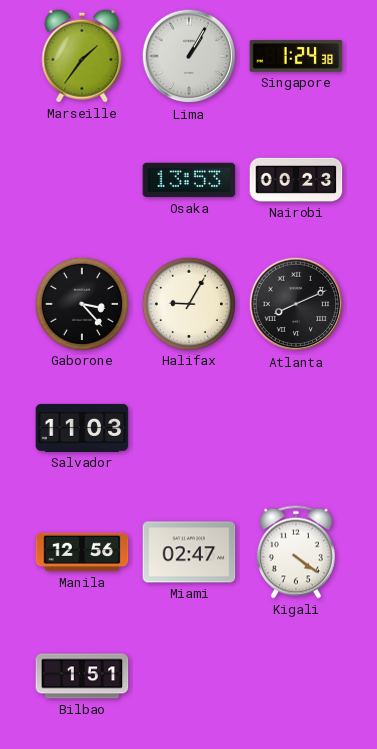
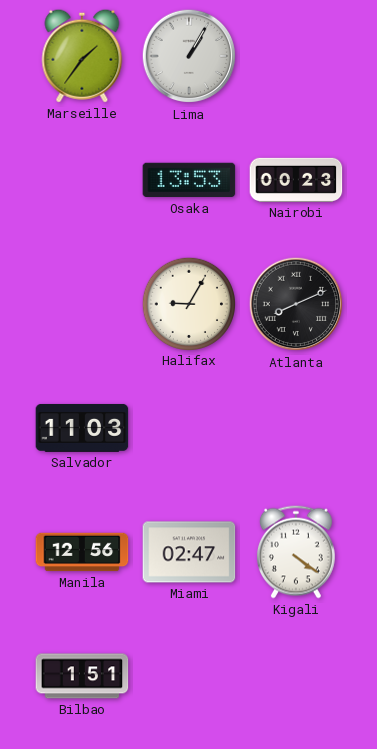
Singapore: 1:24 -> none (296, 56)
Gaborone: 3:23 -> none (81, 303)
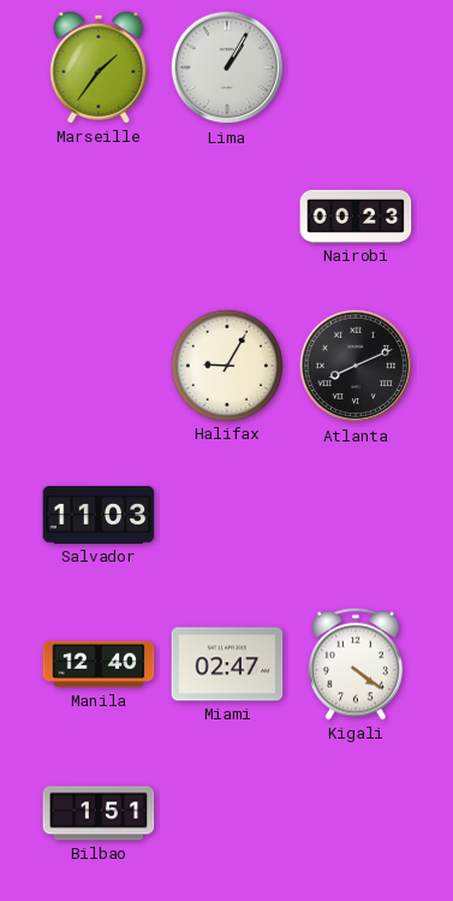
Osaka: 13:53 -> none (189, 180)
Manila: 12:56 -> 12:40 (99, 664)
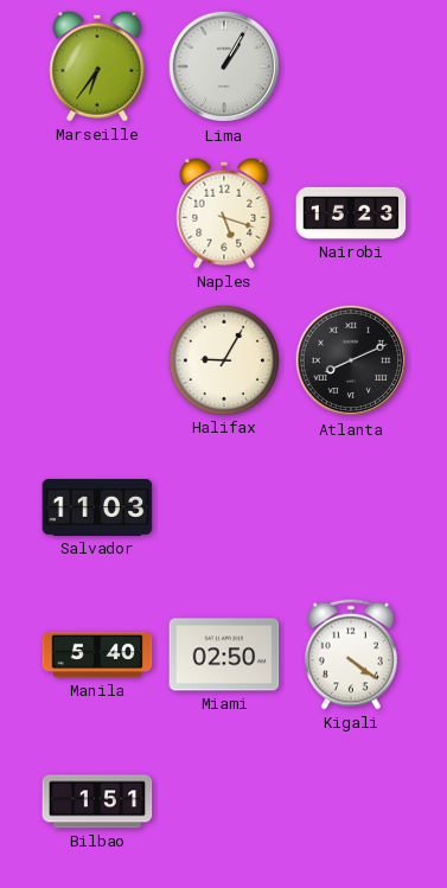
Marseille: 1:36 -> 6:36 (97, 66)
Naples: none -> 5:18 (224, 213)
Nairobi: 00:23 -> 15:23 (351, 213)
Manila: 12:40 -> 5:40 (97, 654)
Miami: 02:47 -> 02:50 (224, 654)
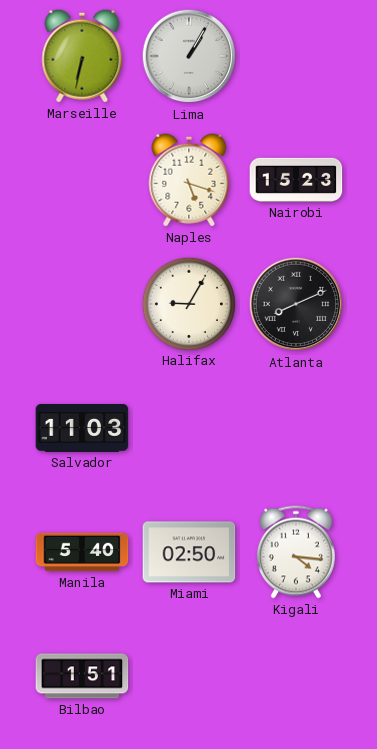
Marseille: 6:36 -> 6:32 (82, 56)
Kigali: 4:21 -> 4:16 (296, 552)
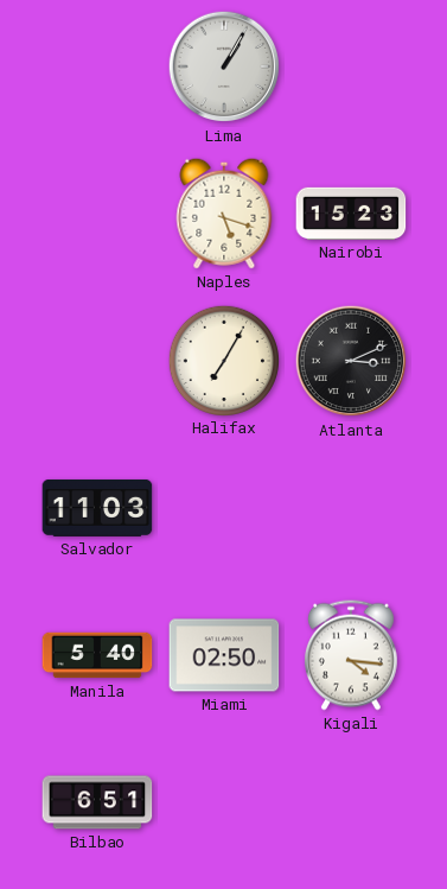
Marseille: 6:32 -> none (82, 56)
Halifax: 9:05 -> 7:05 (223, 360)
Atlanta: 8:11 -> 3:11 (351, 361)
Bilbao: 1:51 -> 6:51 (97, 802)
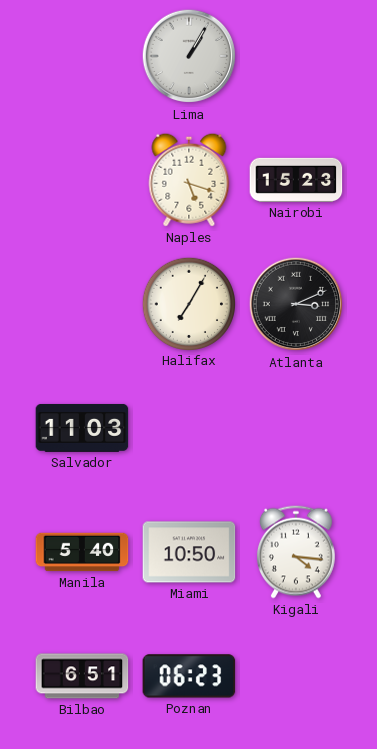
Miami: 02:50 -> 10:50 (189, 552)
Poznan: none -> 06:23 (189, 676)
